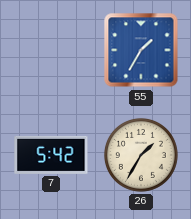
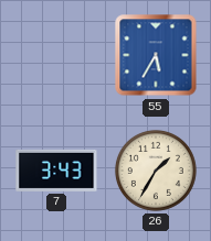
55: 1:35 -> 5:35 (156, 55)
7: 5:42 -> 3:43 (56, 171)
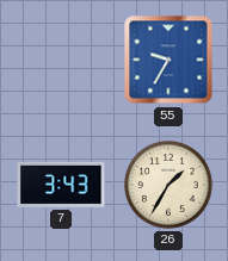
55: 5:35 -> 9:35 (168, 60)
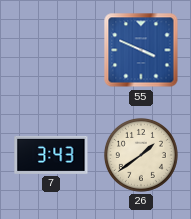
55: 9:35 -> 3:49 (141, 50)
26: 1:35 -> 1:39 (141, 155)
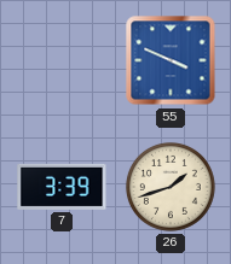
7: 3:43 -> 3:39 (62, 187)
26: 1:39 -> 1:42 (171, 187)
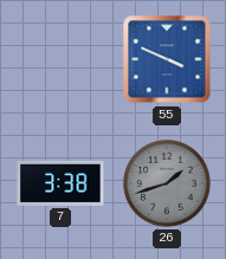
7: 3:39 -> 3:38 (60, 183)
26 dial: cream -> grey (167, 183)
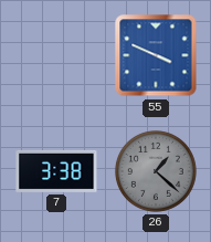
26: 1:42 -> 1:22 (156, 171)
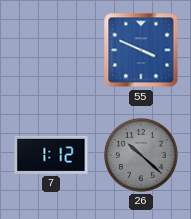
7: 3:38 -> 1:12 (51, 155)
26: 1:22 -> 10:22 (141, 155)
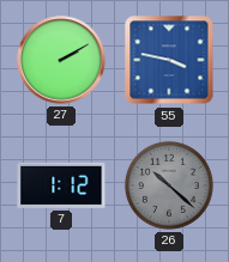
27: none -> 2:10 (61, 60)
55: 3:49 -> 3:47 (169, 60)
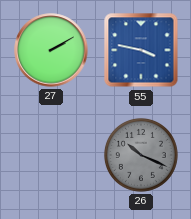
7: 1:12 -> none (61, 185)
26: 10:22 -> 10:19 (141, 155)
